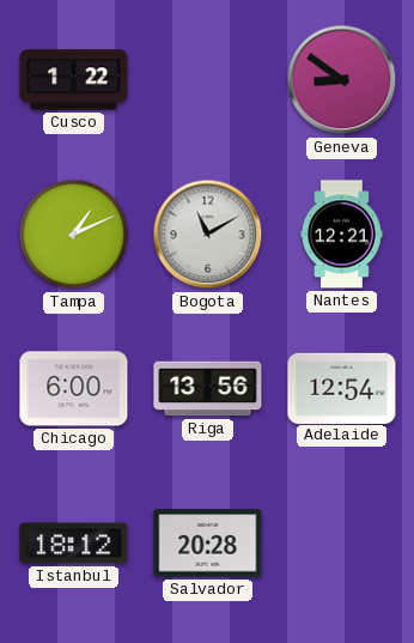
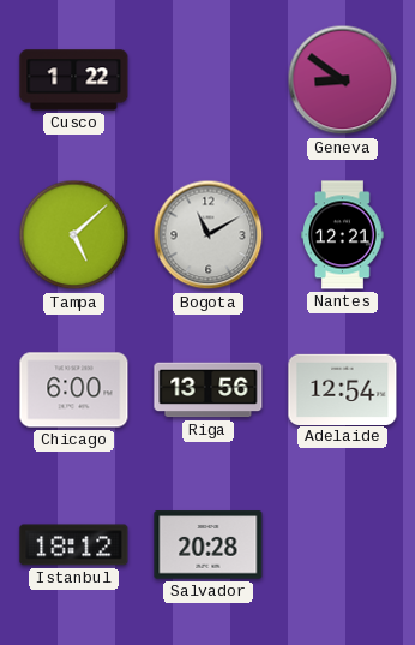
Tampa: 1:11 -> 5:08 (74, 235)
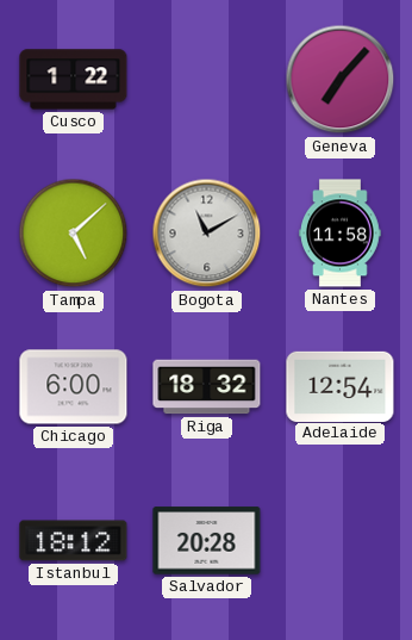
Geneva: 8:51 -> 7:07 (341, 80)
Nantes: 12:21 -> 11:58 (341, 234)
Riga: 13:56 -> 18:32 (207, 387)
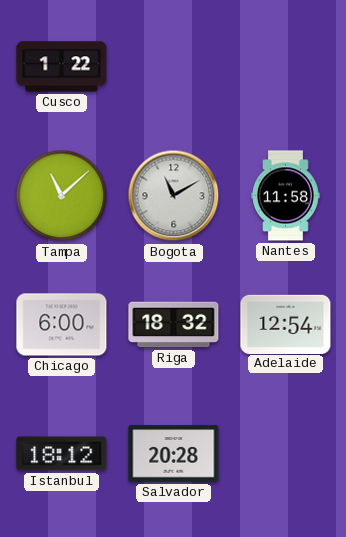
Geneva: 7:07 -> none (341, 80)
Tampa: 5:08 -> 11:08 (62, 196)
